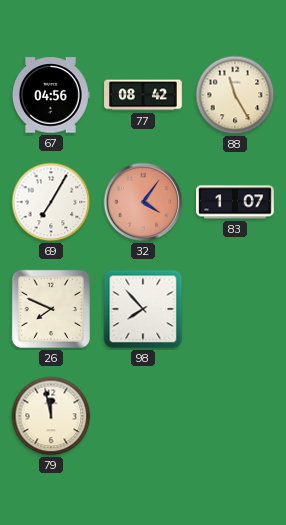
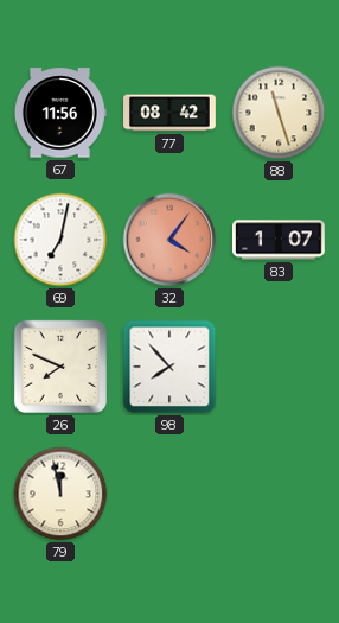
67: 04:56 -> 11:56 (60, 113)
88: 11:25 -> 11:27 (279, 113)
69: 7:05 -> 7:02 (60, 240)
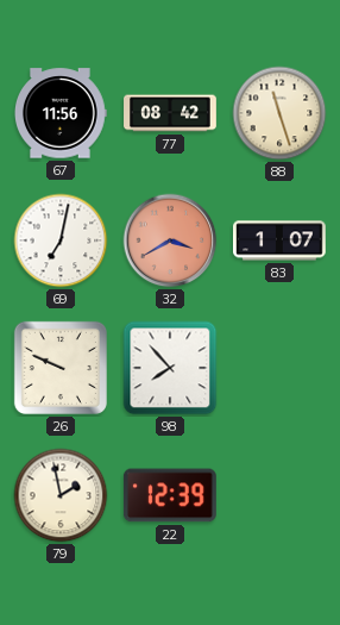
32: 4:06 -> 3:40 (170, 240)
26: 7:49 -> 9:49 (61, 368)
79: 11:58 -> 1:58 (61, 495)
22: none -> 12:39 (170, 495)
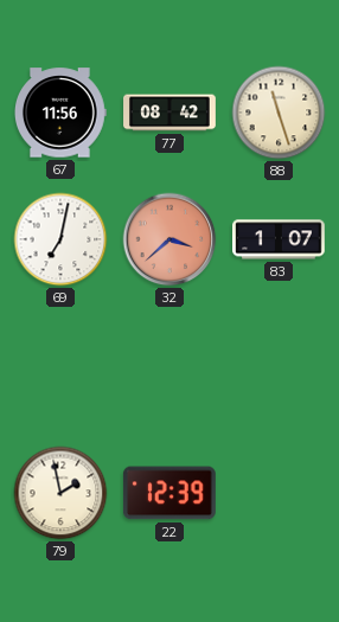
32: 3:40 -> 3:38 (170, 239)
26: 9:49 -> none (61, 368)
98: 7:53 -> none (170, 368)
